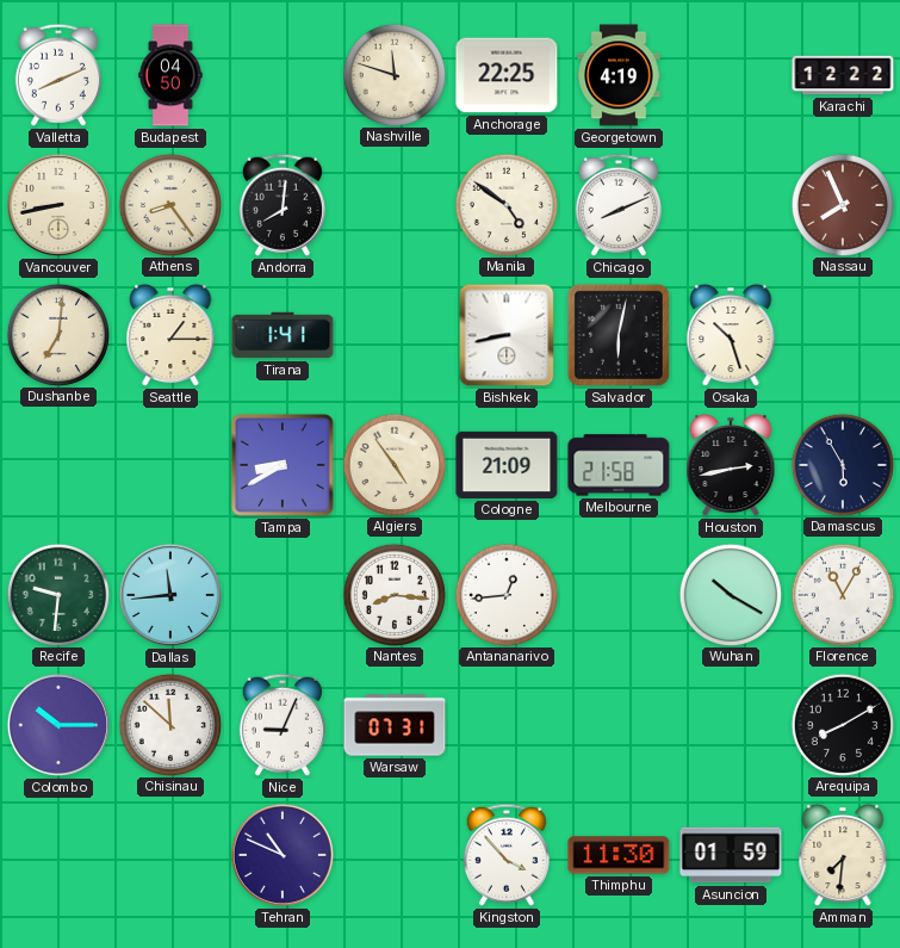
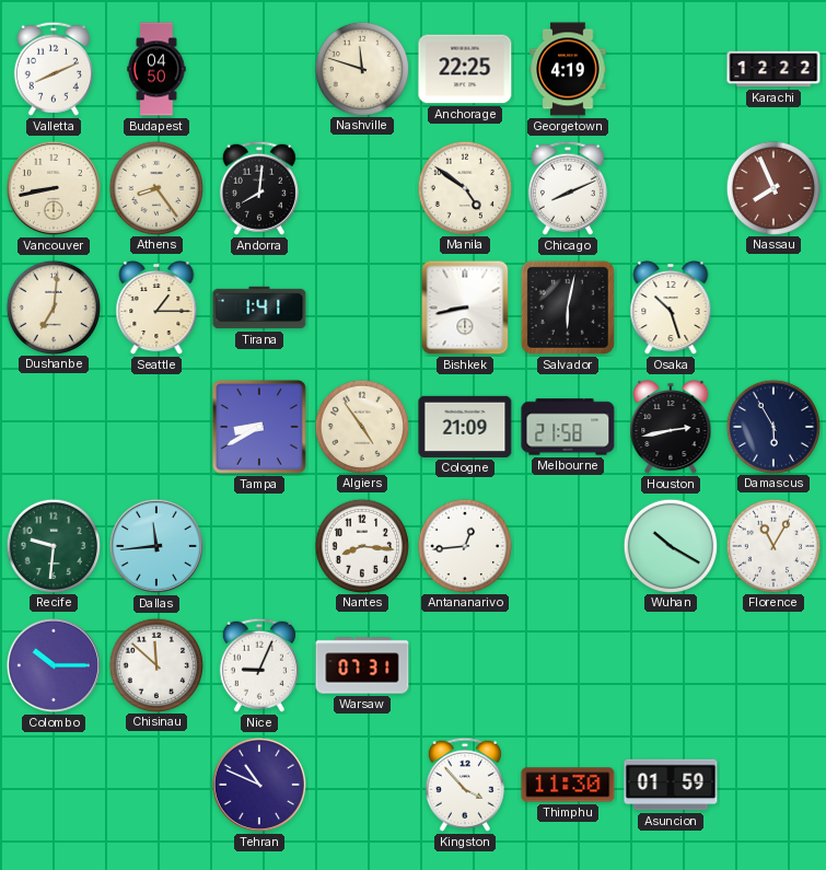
Arequipa: 8:10 -> none (842, 724)
Amman: 7:31 -> none (843, 855)
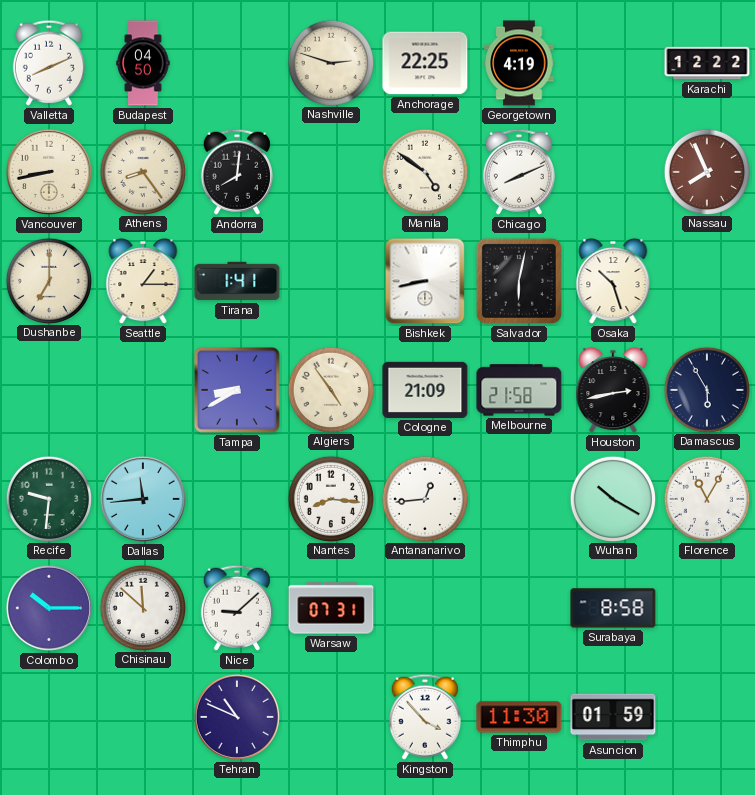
Nashville: 11:48 -> 2:48 (330, 62)
Dushanbe: 7:01 -> 7:00 (48, 280)
Nice: 9:04 -> 9:08 (237, 608)
Surabaya: none -> 8:58 (613, 608)
